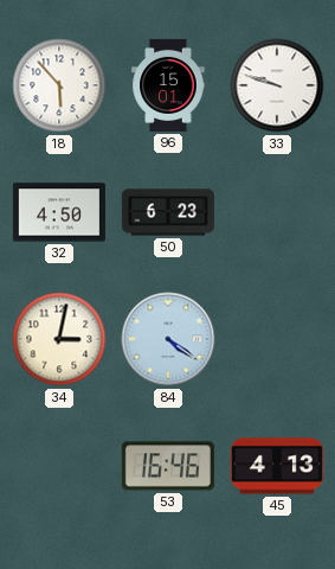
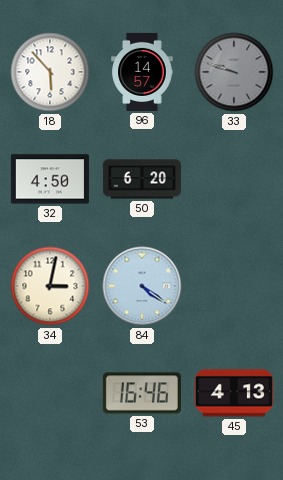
96: 15:01 -> 14:57 (142, 72)
33 dial: white -> grey (234, 72)
50: 6:23 -> 6:20 (142, 179)
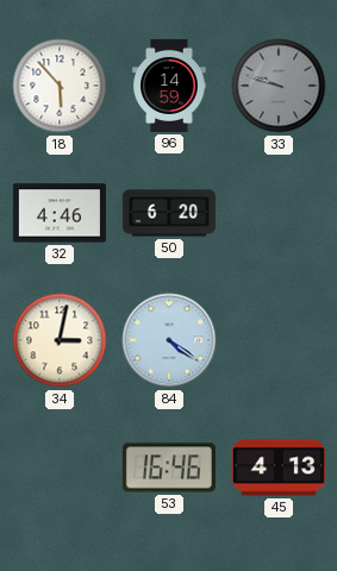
96: 14:57 -> 14:59 (169, 86)
32: 4:50 -> 4:46 (60, 213)
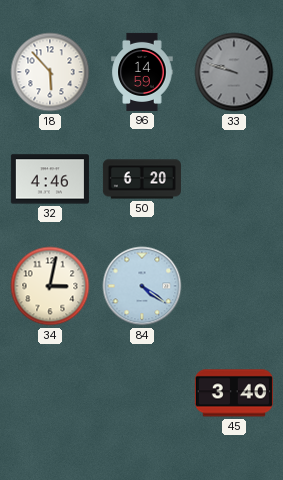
53: 16:46 -> none (169, 468)
45: 4:13 -> 3:40 (234, 393)
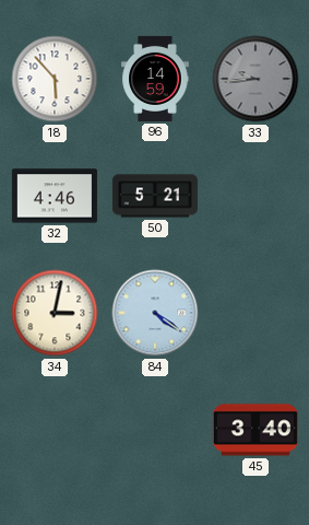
33: 9:48 -> 9:44 (255, 79)
50: 6:20 -> 5:21 (155, 196)
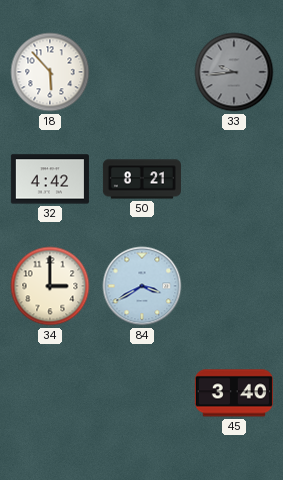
96: 14:59 -> none (155, 79)
32: 4:46 -> 4:42 (50, 179)
50: 5:21 -> 8:21 (142, 179)
34: 3:02 -> 3:00 (50, 286)
84: 4:21 -> 3:40 (142, 286)
